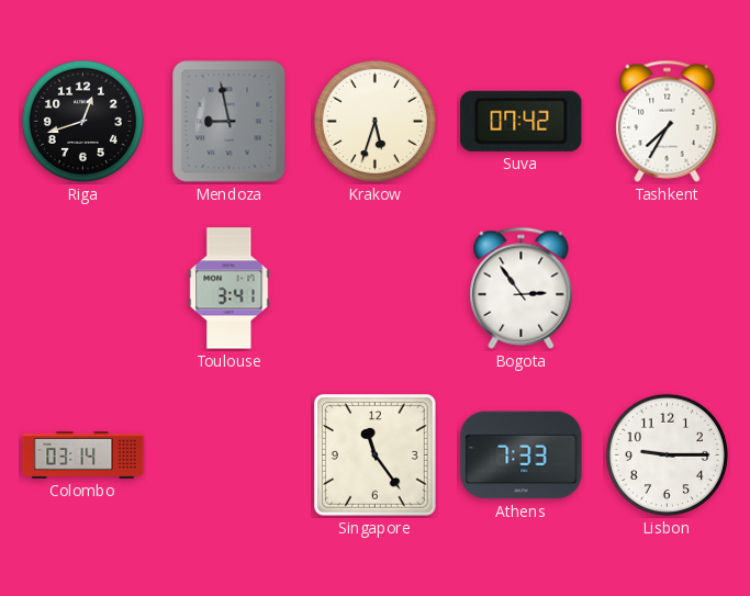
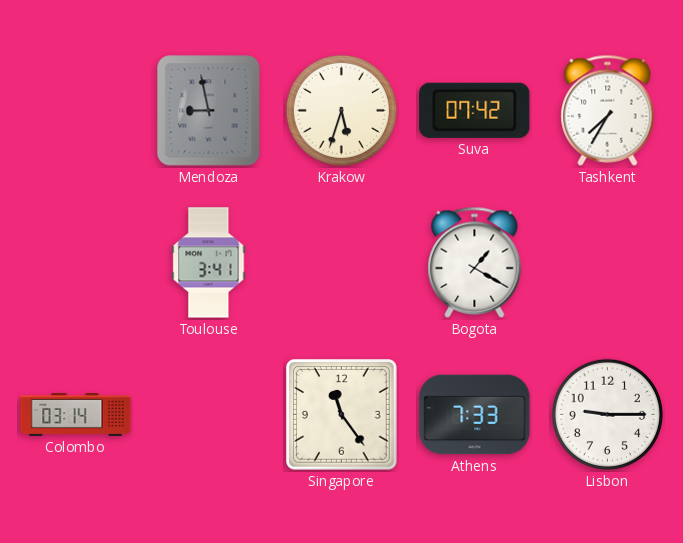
Riga: 12:42 -> none (82, 121)
Bogota: 2:54 -> 1:20 (475, 262)
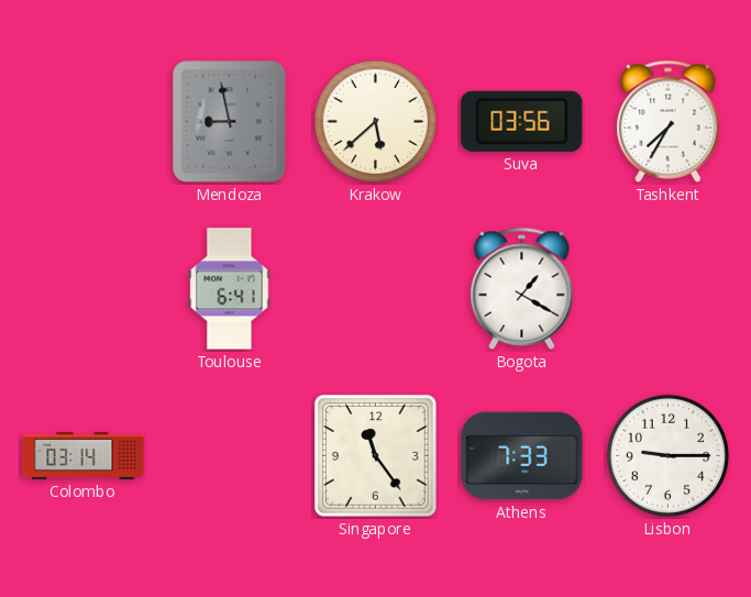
Krakow: 5:33 -> 5:38 (375, 121)
Suva: 07:42 -> 03:56 (522, 121)
Toulouse: 3:41 -> 6:41 (230, 289)
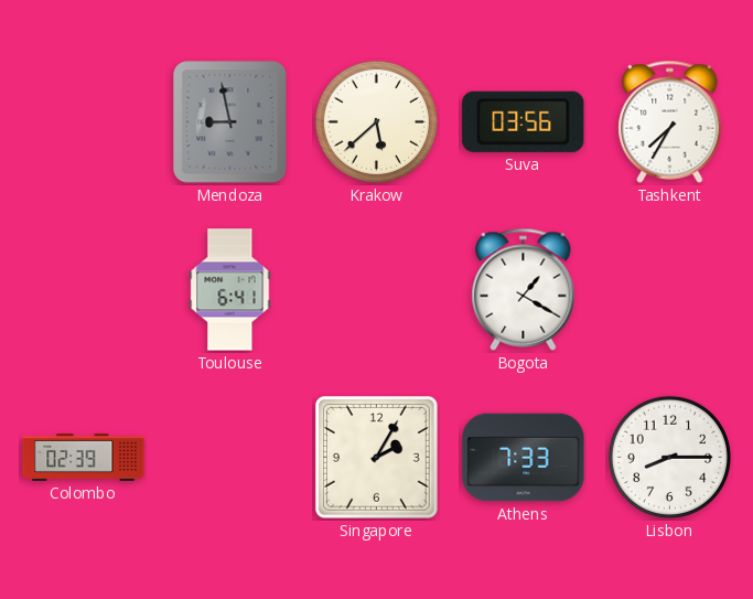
Colombo: 03:14 -> 02:39 (84, 458)
Singapore: 11:24 -> 2:05 (377, 458)
Lisbon: 9:15 -> 8:15 (669, 457)
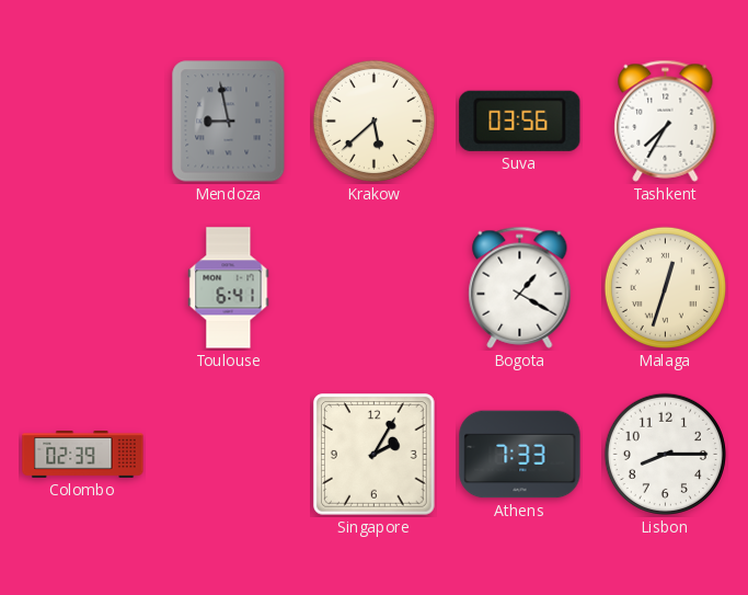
Malaga: none -> 12:33 (665, 287)
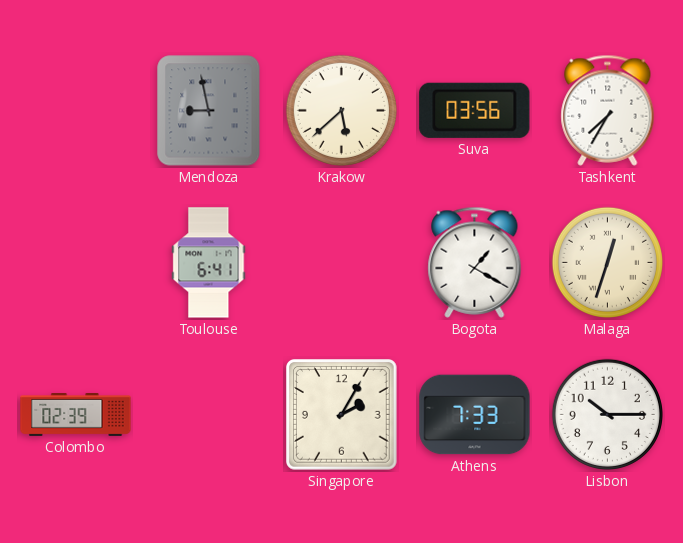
Lisbon: 8:15 -> 10:15 (607, 414)
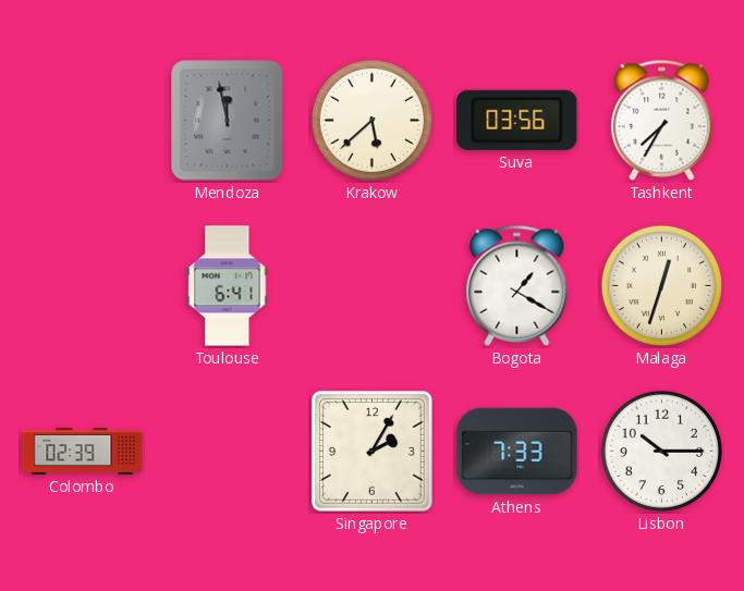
Mendoza: 8:58 -> 11:58 (228, 121)
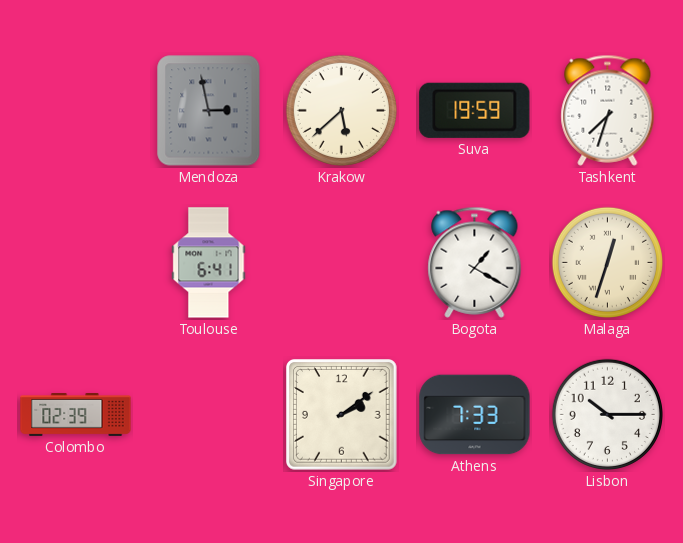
Mendoza: 11:58 -> 2:58 (209, 111)
Suva: 03:56 -> 19:59 (475, 110)
Tashkent: 7:35 -> 7:33 (608, 110)
Singapore: 2:05 -> 2:09 (342, 415)
